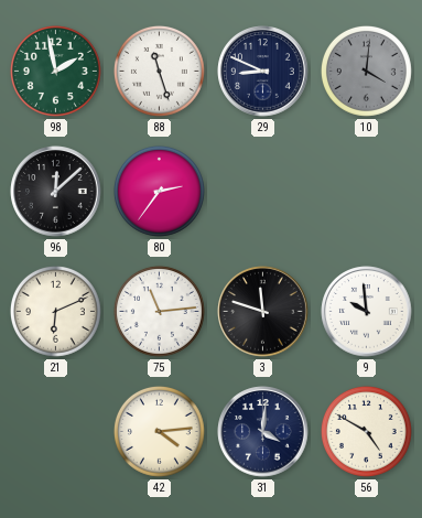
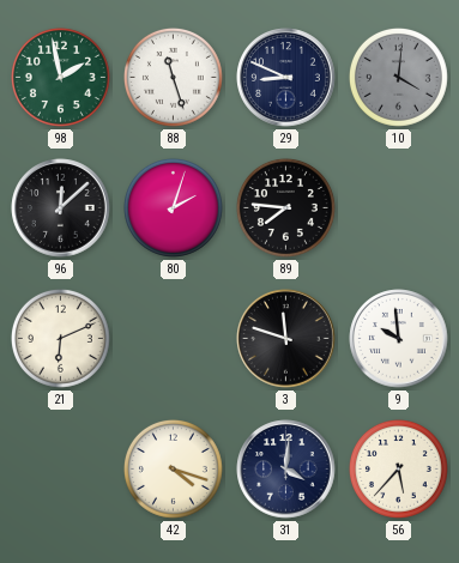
80: 2:36 -> 2:03 (173, 207)
89: none -> 7:46 (285, 207)
75: 11:14 -> none (159, 311)
42: 4:14 -> 4:18 (173, 468)
56: 4:50 -> 5:37 (398, 468)
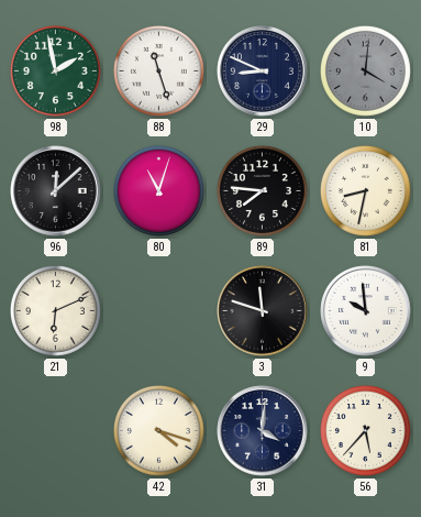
80: 2:03 -> 11:03 (158, 190)
81: none -> 8:32 (365, 190)
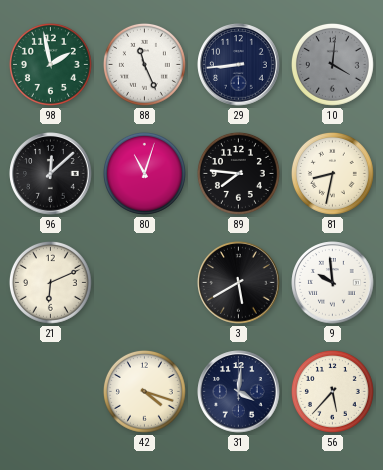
88: 11:27 -> 11:26 (144, 64)
29: 8:49 -> 8:44 (239, 65)
3: 11:48 -> 5:40 (239, 283)
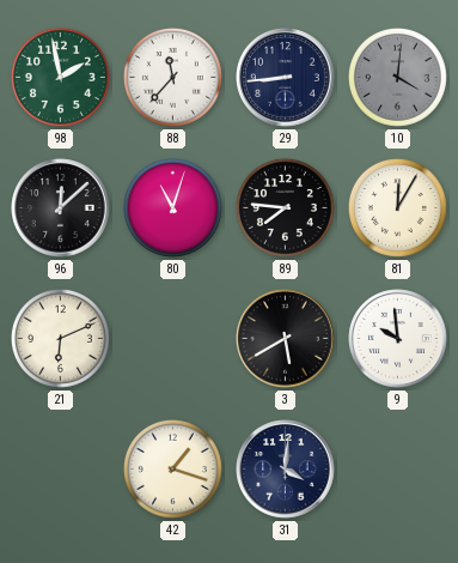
88: 11:26 -> 11:37 (172, 77)
81: 8:32 -> 12:05 (397, 207)
42: 4:18 -> 1:18 (172, 468)
56: 5:37 -> none (332, 391)
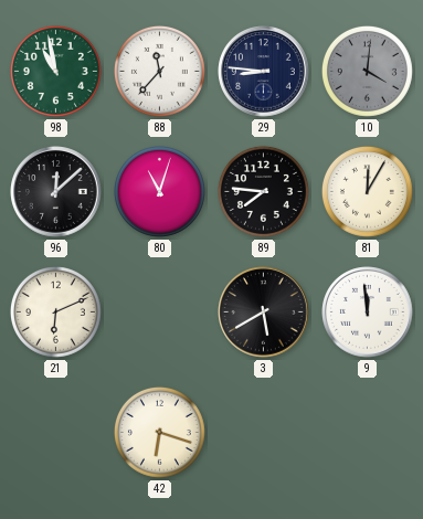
98: 1:58 -> 10:58 (55, 71)
29: 8:44 -> 8:46 (264, 72)
9: 9:59 -> 11:59 (368, 313)
42: 1:18 -> 6:18 (159, 432)
31: 4:01 -> none (286, 470)
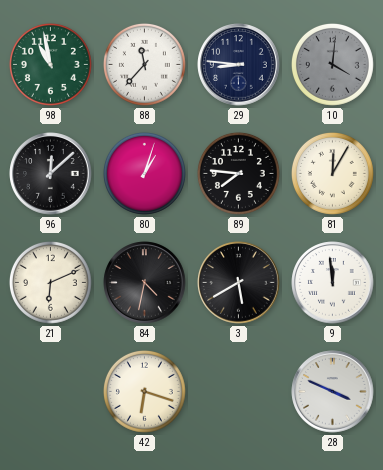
80: 11:03 -> 1:03 (144, 173)
84: none -> 4:32 (145, 283)
28: none -> 3:49 (333, 392)
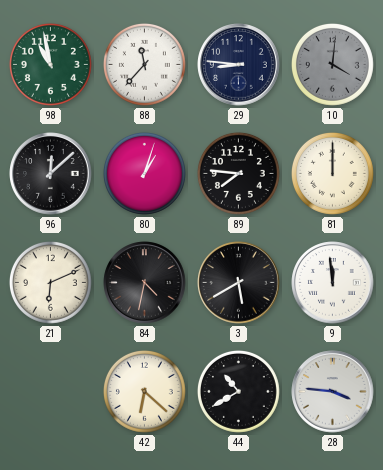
81: 12:05 -> 12:00 (332, 173)
42: 6:18 -> 6:22 (144, 391)
44: none -> 10:40 (238, 391)
28: 3:49 -> 3:46 (333, 392)
